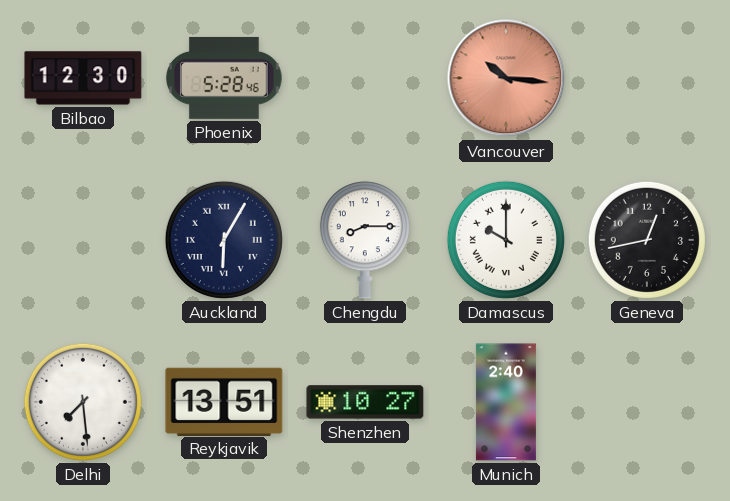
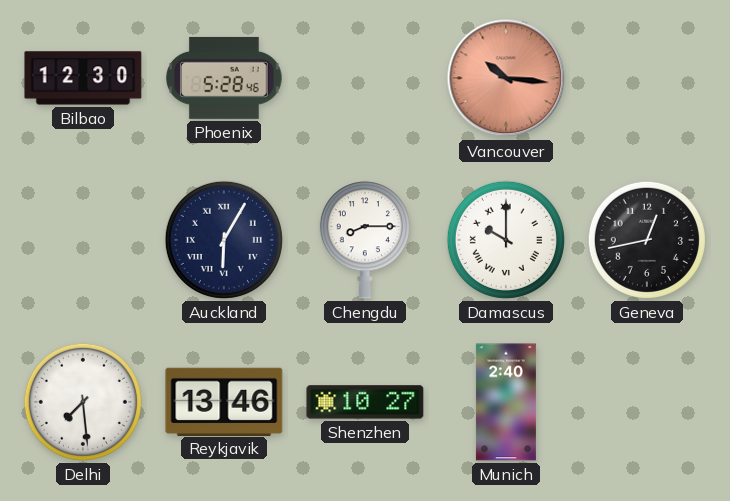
Reykjavik: 13:51 -> 13:46 (224, 401)
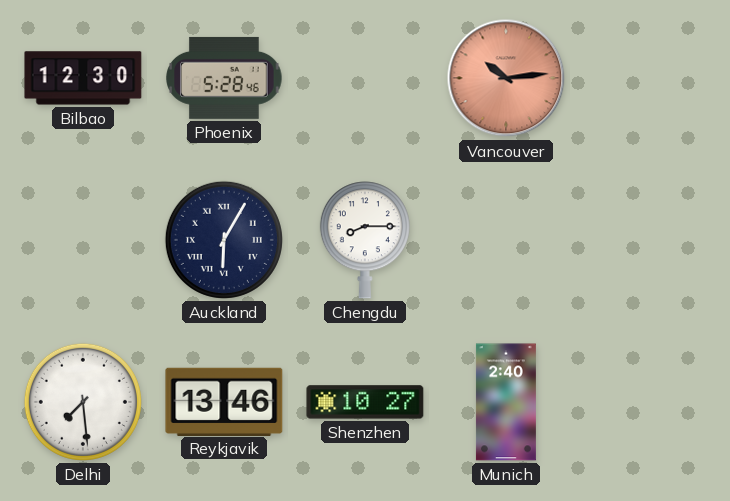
Vancouver: 10:16 -> 10:14 (506, 78)
Damascus: 10:00 -> none (506, 240)
Geneva: 12:43 -> none (647, 240)
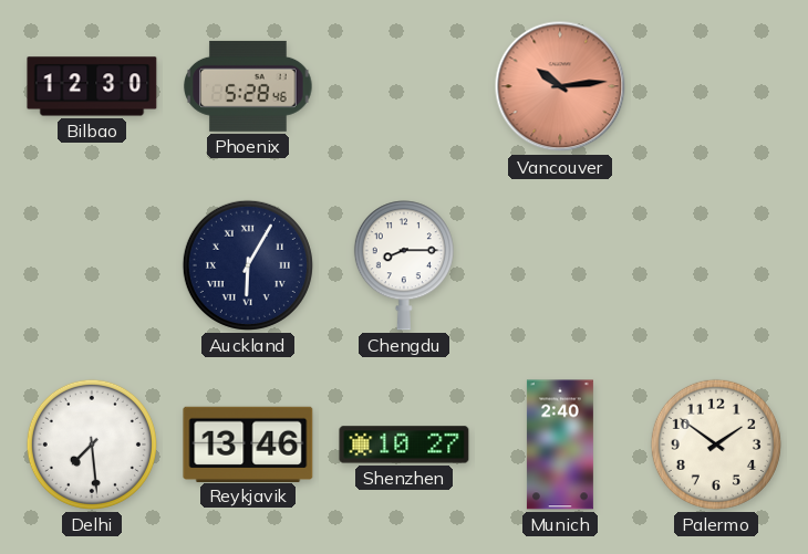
Palermo: none -> 1:51 (716, 445)
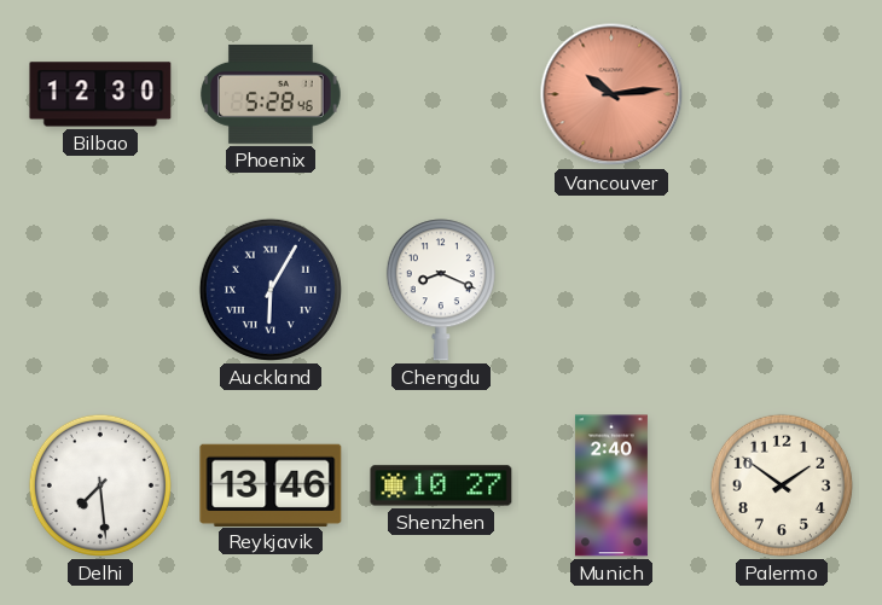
Chengdu: 8:15 -> 8:19 (441, 290)
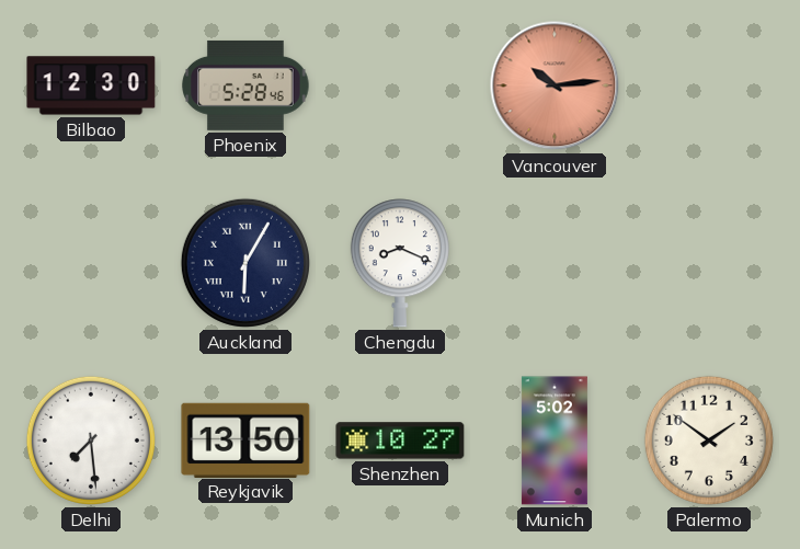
Reykjavik: 13:46 -> 13:50 (245, 439)
Munich: 2:40 -> 5:02 (555, 441)
